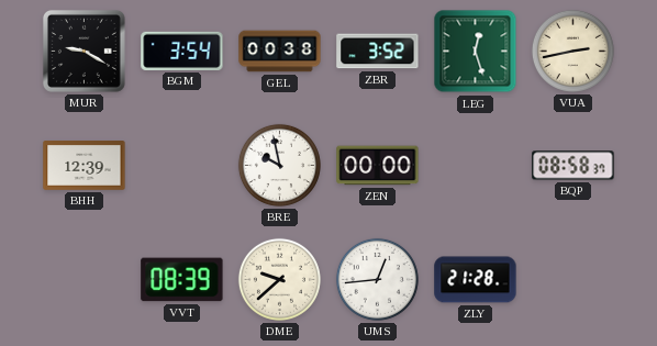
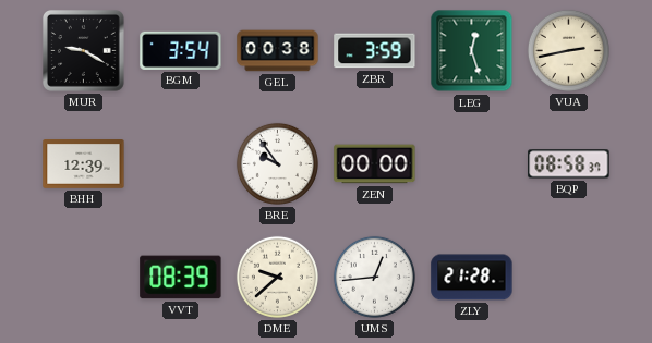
ZBR: 3:52 -> 3:59 (375, 51)
BRE: 9:58 -> 9:54 (277, 163)
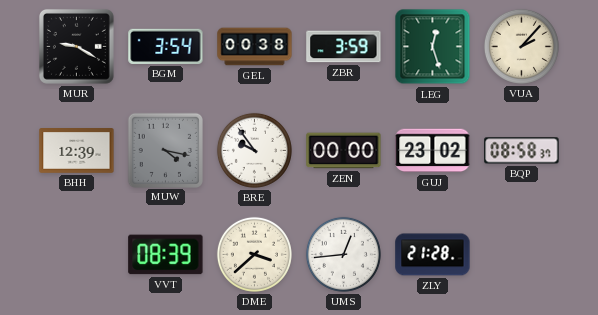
VUA: 2:43 -> 2:07 (521, 46)
MUW: none -> 4:17 (165, 150)
GUJ: none -> 23:02 (433, 151)
DME: 9:38 -> 3:38 (254, 254)
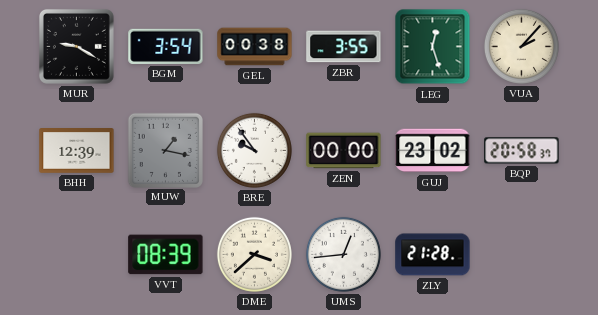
ZBR: 3:59 -> 3:55 (344, 47)
MUW: 4:17 -> 1:17 (165, 150)
BQP: 08:58 -> 20:58 (522, 151)
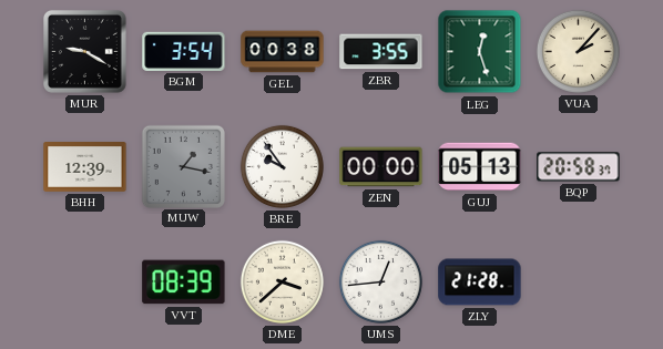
GUJ: 23:02 -> 05:13 (480, 167)
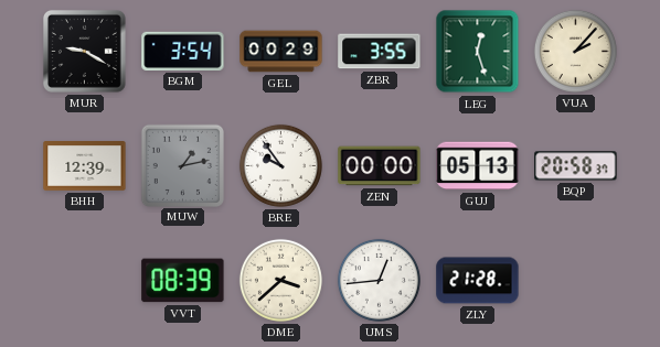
GEL: 00:38 -> 00:29 (281, 52)
MUW: 1:17 -> 1:13 (182, 165)
